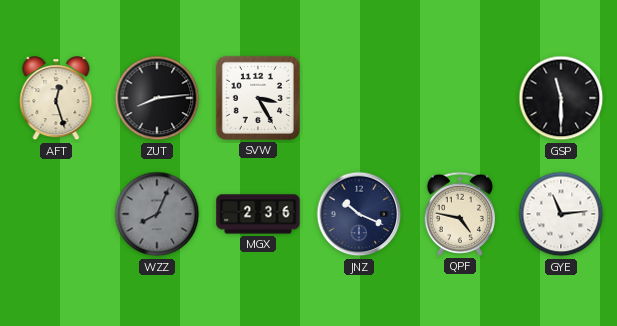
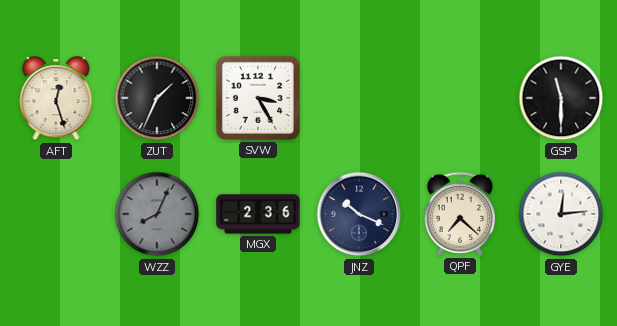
ZUT: 8:14 -> 1:34 (157, 98)
QPF: 4:47 -> 7:22 (460, 214)
GYE: 11:14 -> 12:14 (561, 214)
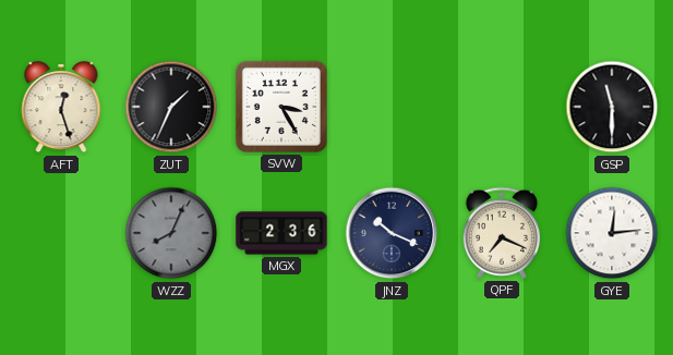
QPF: 7:22 -> 7:19 (502, 233)
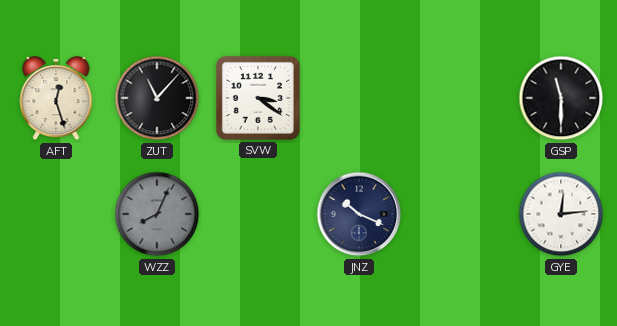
ZUT: 1:34 -> 11:07 (157, 98)
SVW: 3:25 -> 3:21 (258, 98)
MGX: 2:36 -> none (281, 233)
QPF: 7:19 -> none (502, 233)
